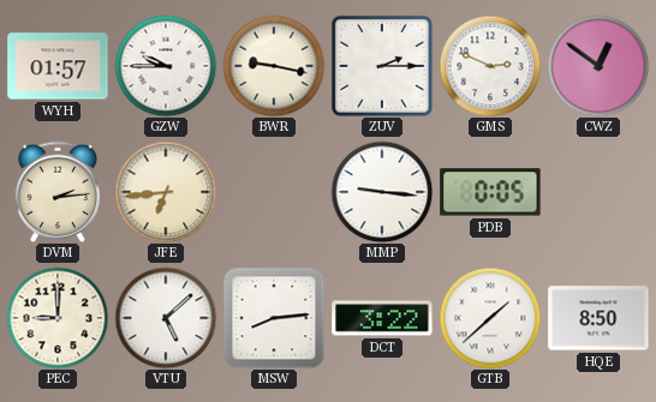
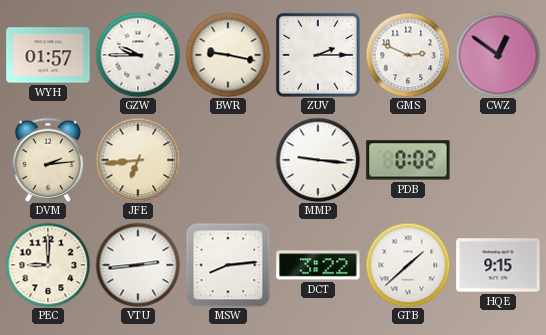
PDB: 0:05 -> 0:02 (408, 160)
VTU: 5:08 -> 2:44 (138, 265)
HQE: 8:50 -> 9:15 (498, 265)
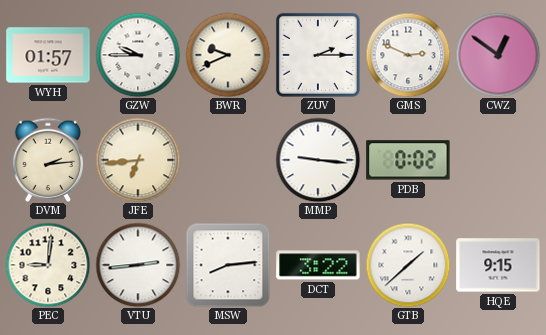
BWR: 9:17 -> 9:41 (228, 55)
PEC: 9:00 -> 9:01 (48, 265)
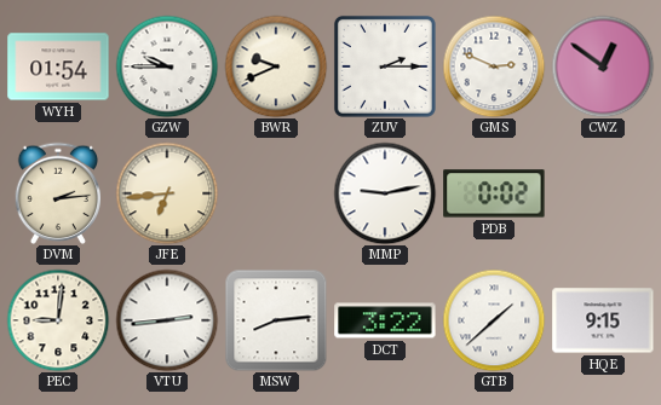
WYH: 01:57 -> 01:54 (58, 66)
MMP: 9:16 -> 9:13 (385, 193)
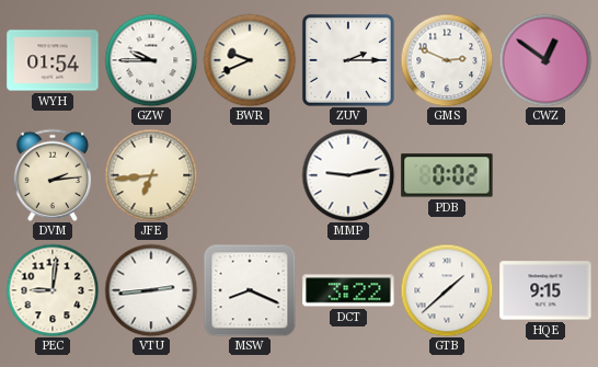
MSW: 8:14 -> 8:19 (250, 290)
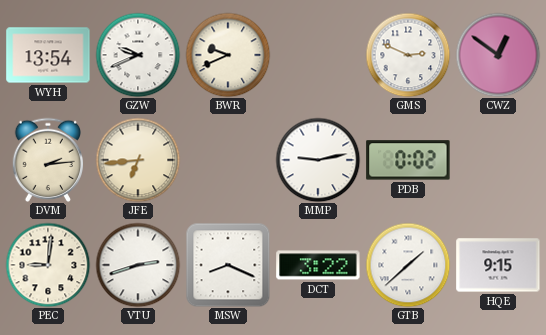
WYH: 01:54 -> 13:54 (48, 55)
GZW: 9:45 -> 9:41 (138, 55)
ZUV: 2:15 -> none (348, 60)
VTU: 2:44 -> 2:42 (138, 265)
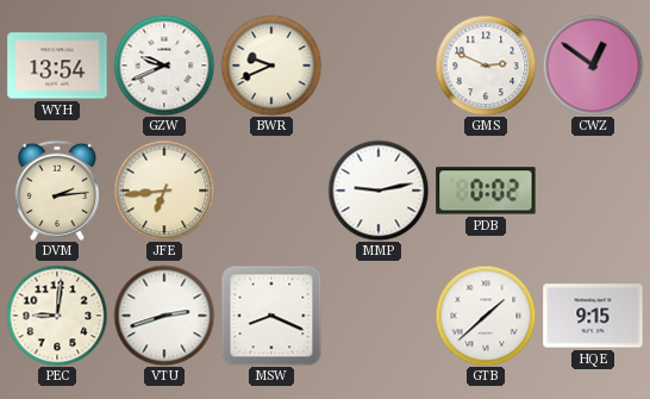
DCT: 3:22 -> none (318, 265)
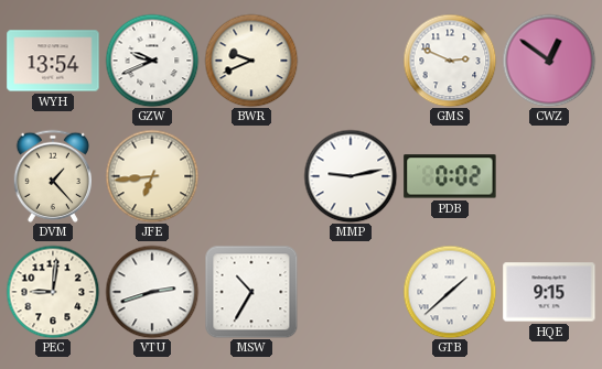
DVM: 2:14 -> 1:23 (52, 176)
MSW: 8:19 -> 10:35 (251, 292)
